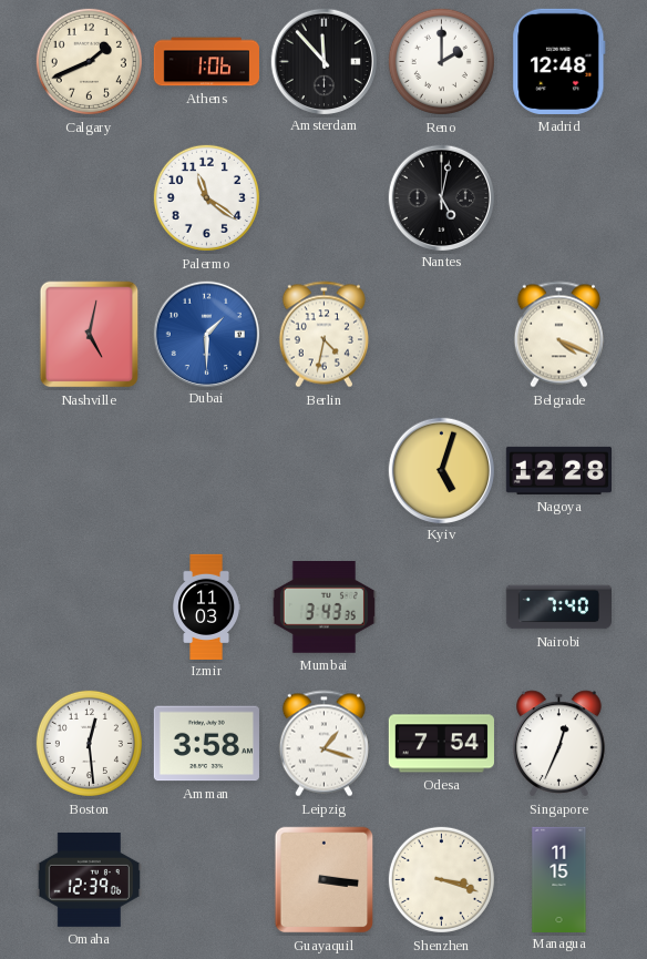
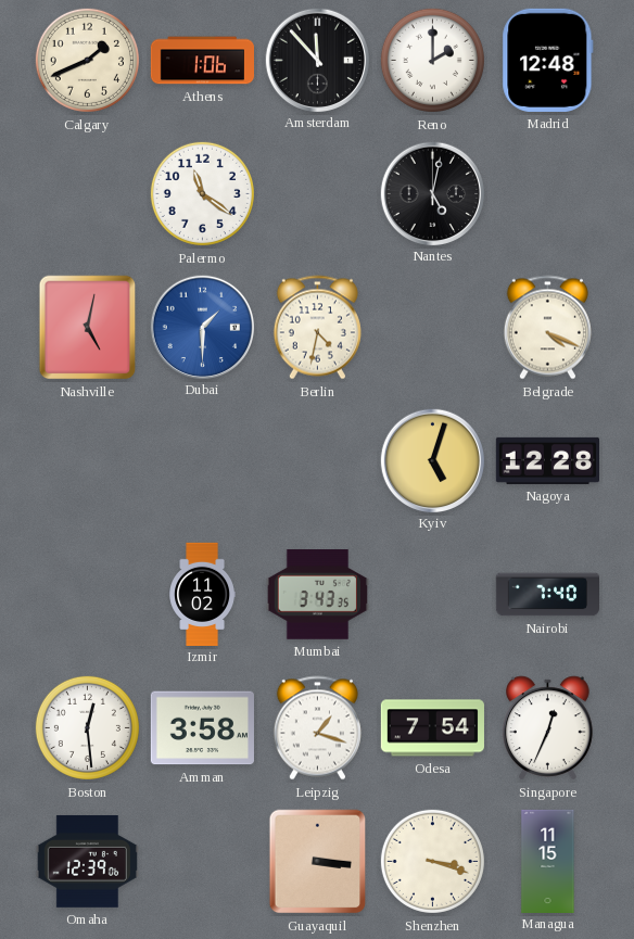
Izmir: 11:03 -> 11:02 (202, 594)
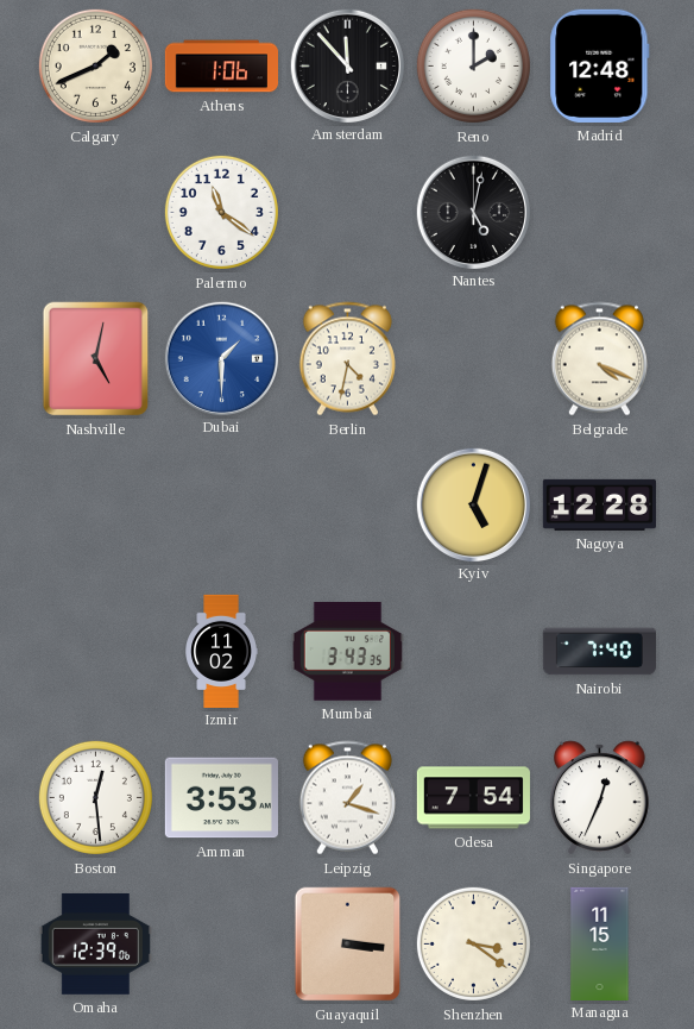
Amman: 3:58 -> 3:53 (221, 798)
Shenzhen: 3:18 -> 3:21 (473, 943)
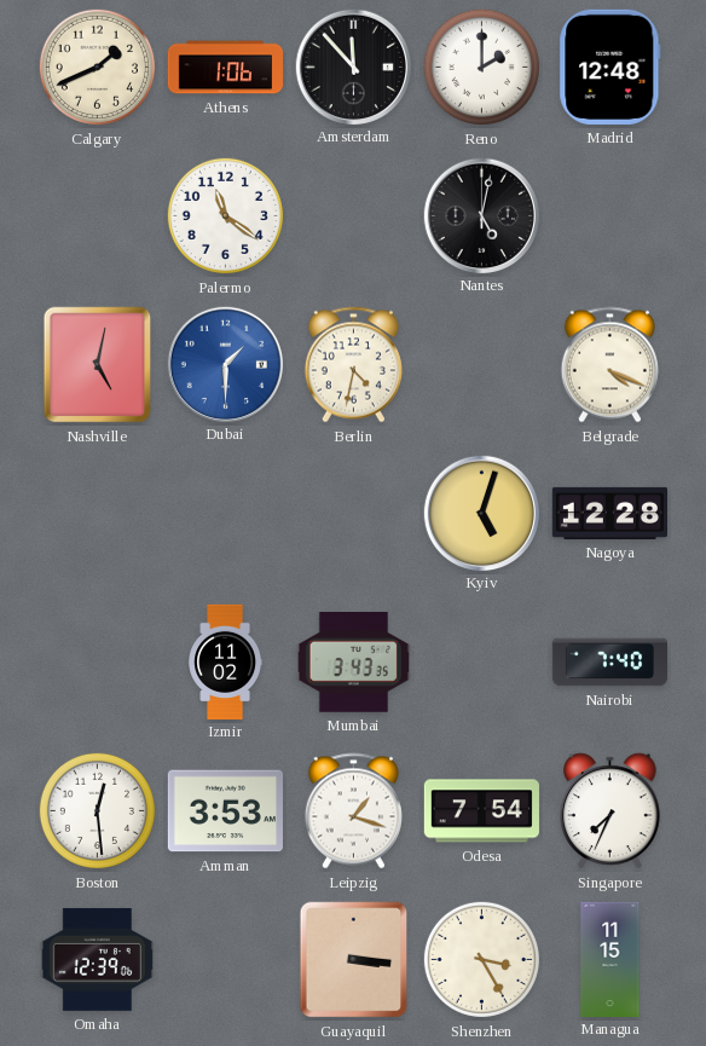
Singapore: 12:34 -> 7:34 (610, 811)
Shenzhen: 3:21 -> 3:25 (481, 959)
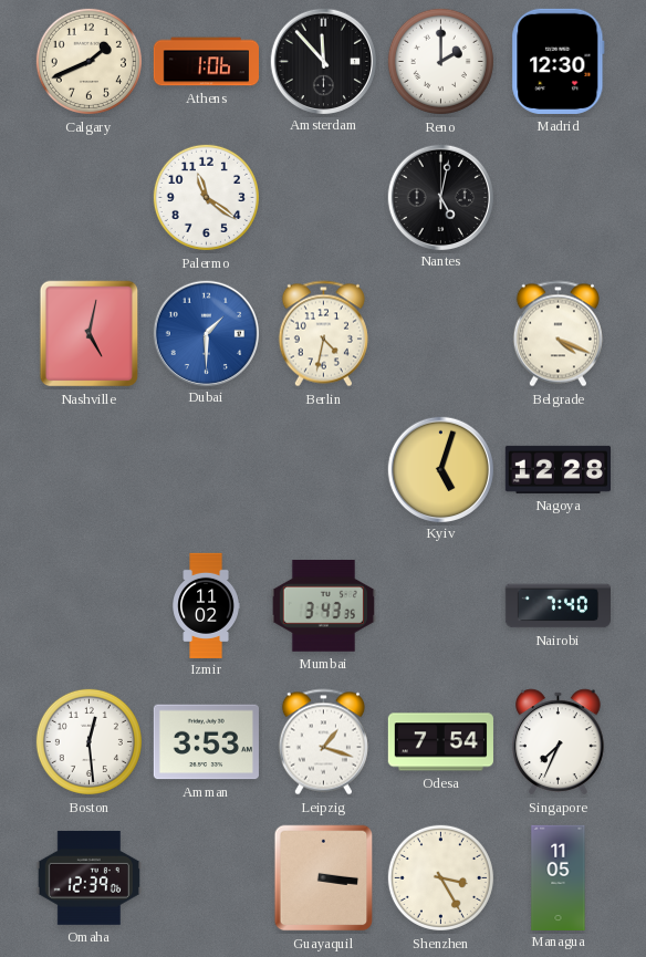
Madrid: 12:48 -> 12:30 (559, 61)
Managua: 11:15 -> 11:05 (559, 877)
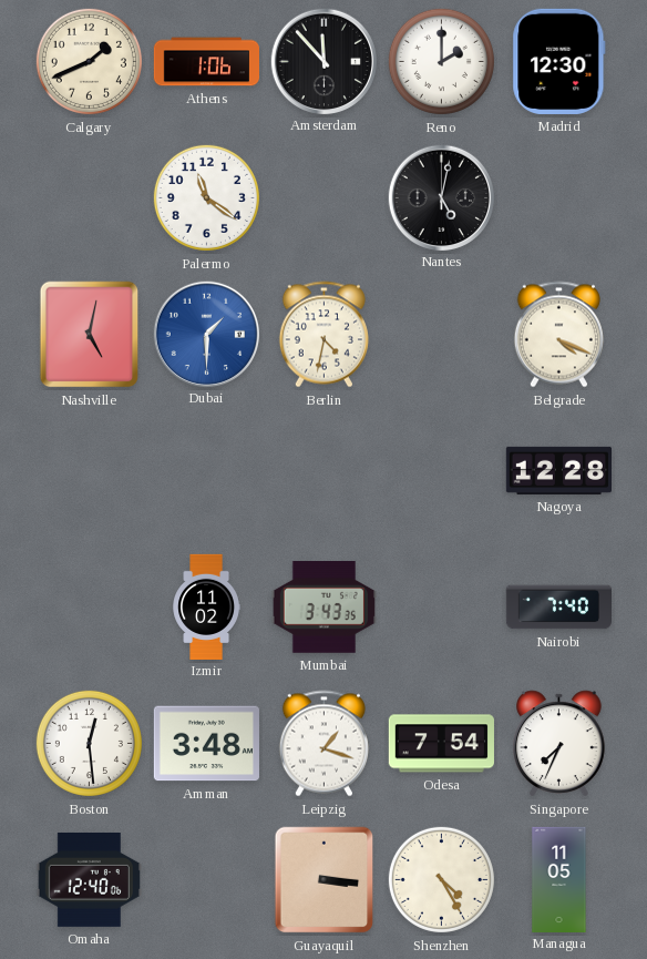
Kyiv: 5:03 -> none (440, 469)
Amman: 3:53 -> 3:48 (206, 744)
Omaha: 12:39 -> 12:40 (89, 879)
Shenzhen: 3:25 -> 4:25 (441, 879)
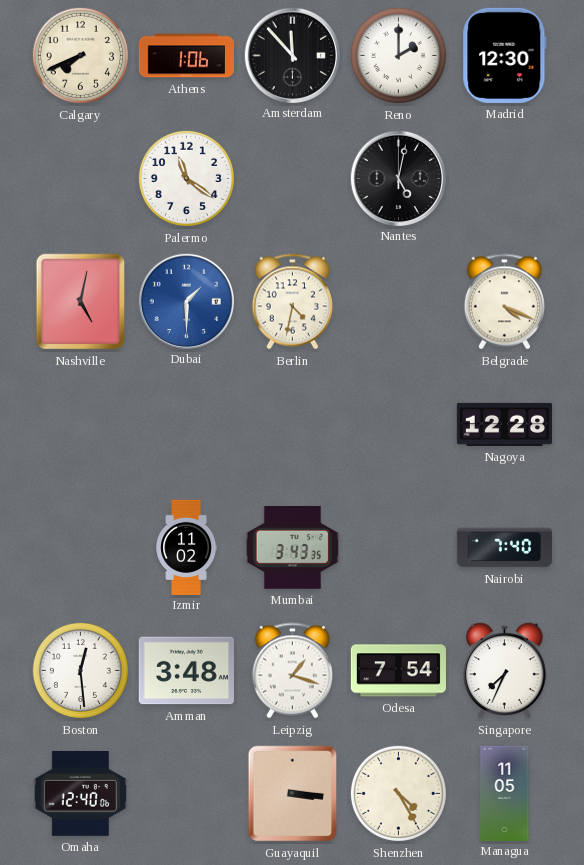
Calgary: 1:41 -> 7:41 (80, 55)
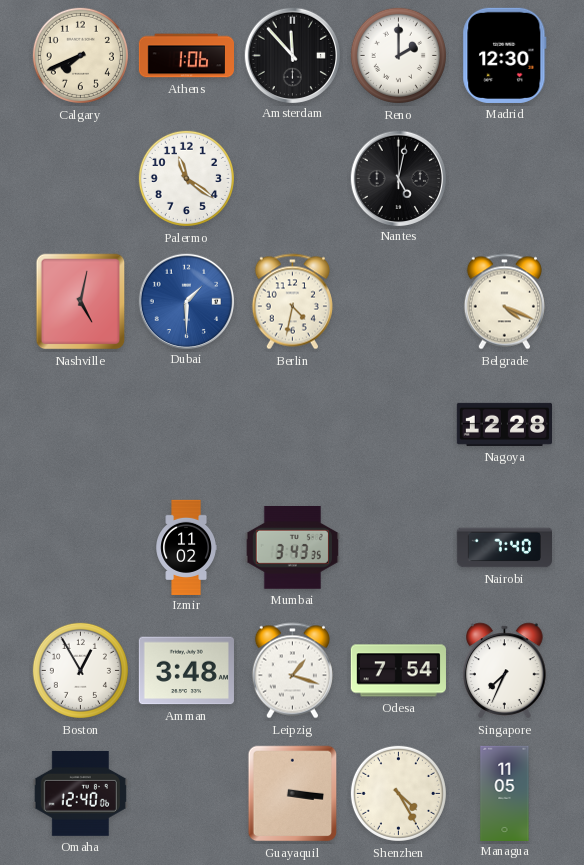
Boston: 12:29 -> 12:55 (80, 670)
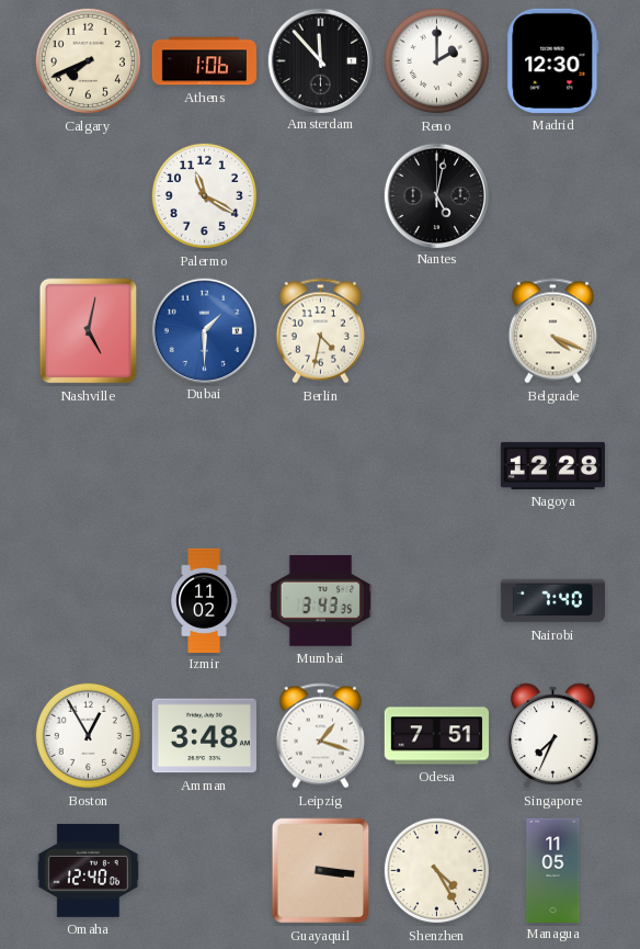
Palermo: 11:21 -> 11:20 (204, 195)
Odesa: 7:54 -> 7:51 (436, 736)
